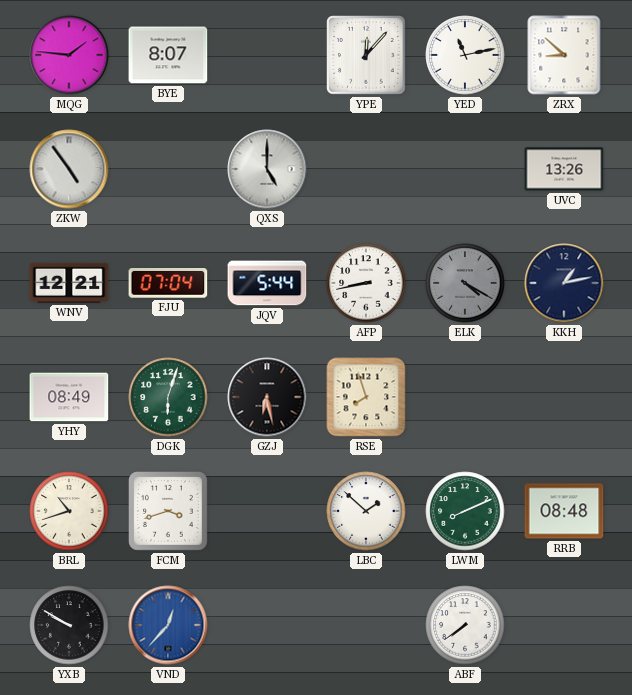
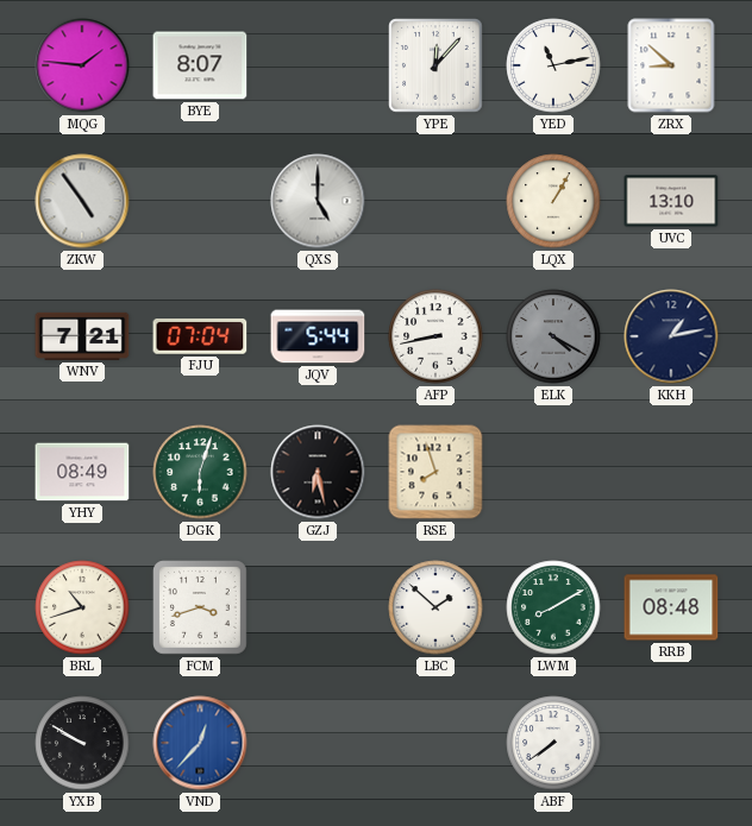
LQX: none -> 1:05 (553, 201)
UVC: 13:26 -> 13:10 (671, 201)
WNV: 12:21 -> 7:21 (82, 336)
LWM: 8:11 -> 8:10 (553, 607)
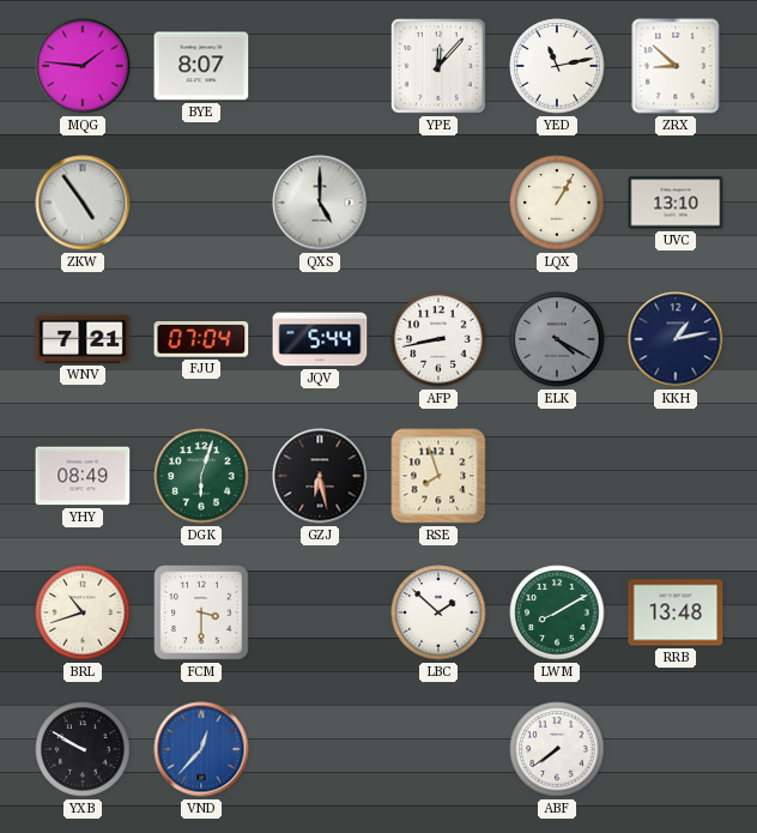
FCM: 3:42 -> 3:30 (202, 614)
RRB: 08:48 -> 13:48 (676, 612)
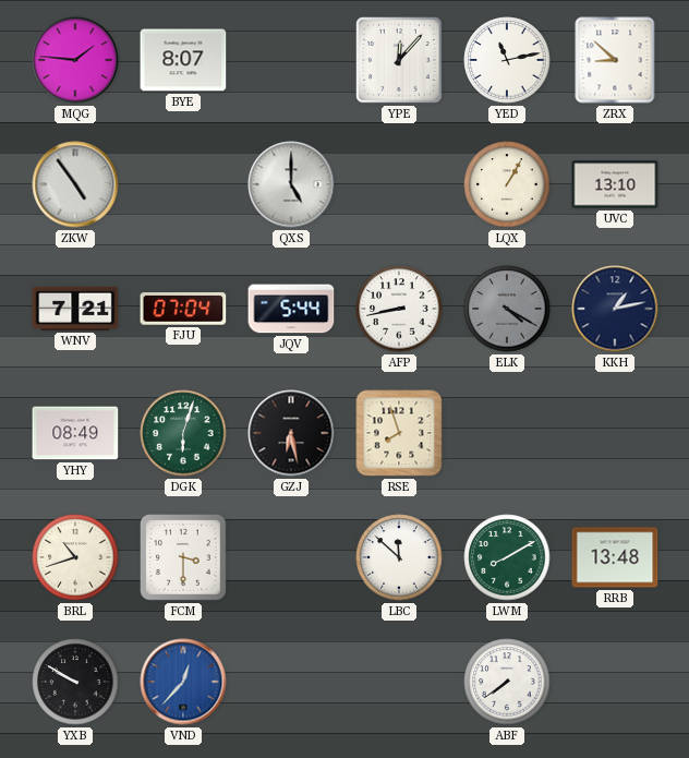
LBC: 1:52 -> 11:52 (399, 557)
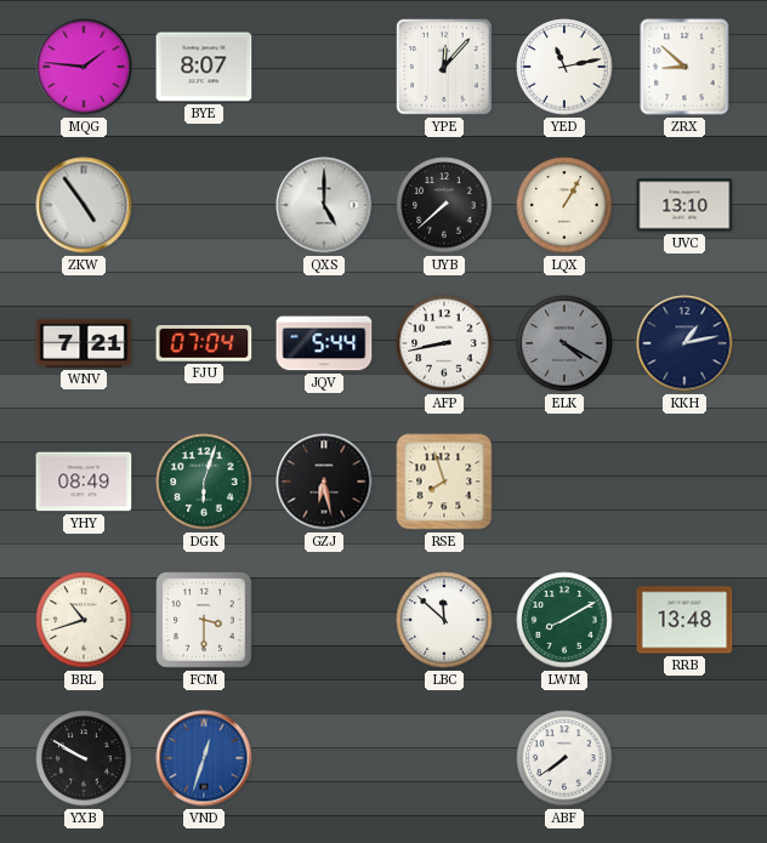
UYB: none -> 7:38 (444, 205)
VND: 12:37 -> 12:33 (204, 758)
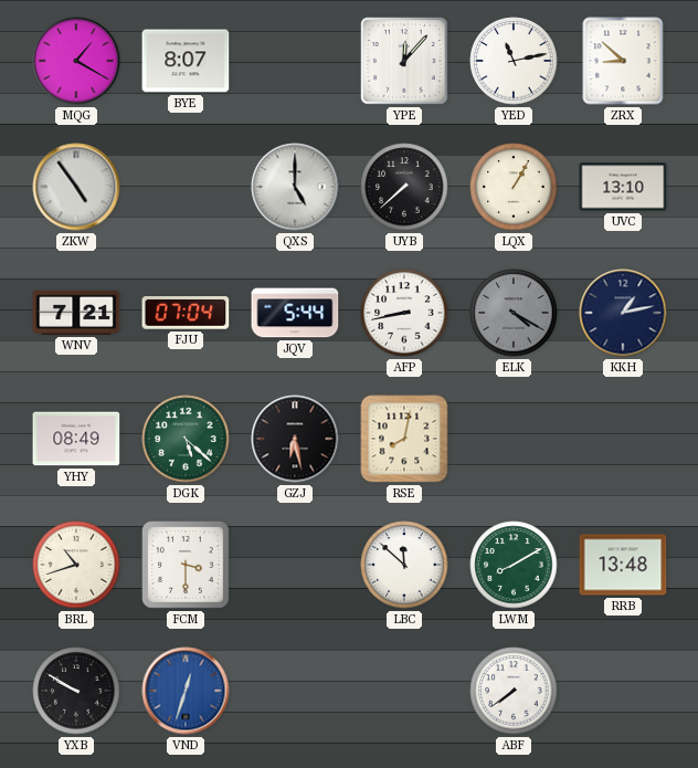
MQG: 1:46 -> 1:20 (76, 61)
DGK: 6:03 -> 5:22 (186, 439)
RSE: 7:57 -> 8:02 (404, 439)
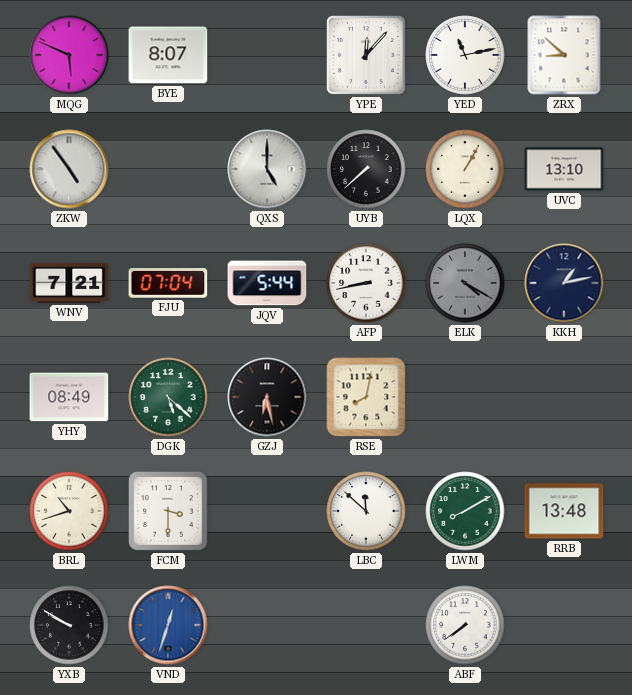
MQG: 1:20 -> 5:49 (69, 55)
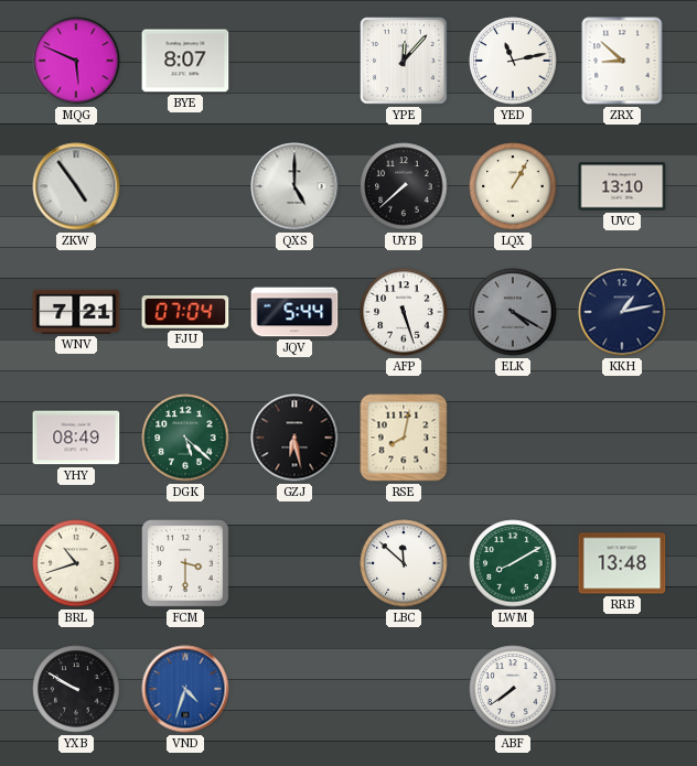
AFP: 8:43 -> 5:27 (404, 312)
VND: 12:33 -> 4:33 (185, 689)
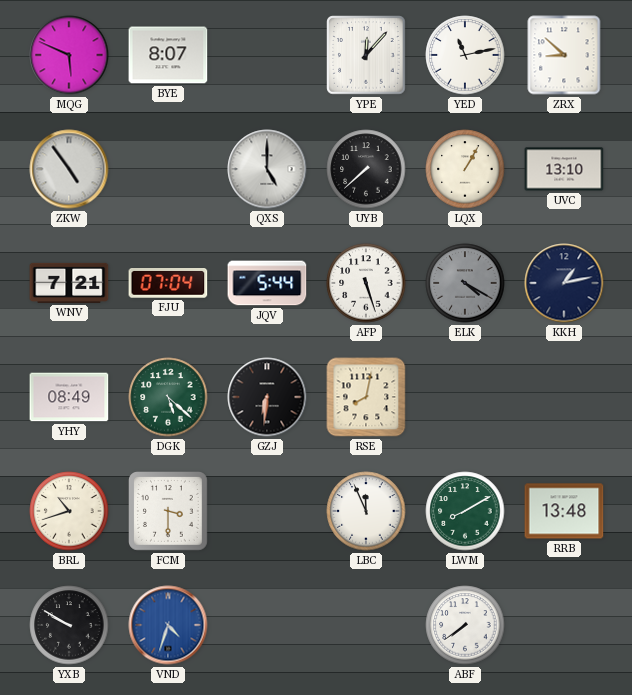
GZJ: 6:28 -> 6:31 (267, 397)
LBC: 11:52 -> 11:56 (366, 511)
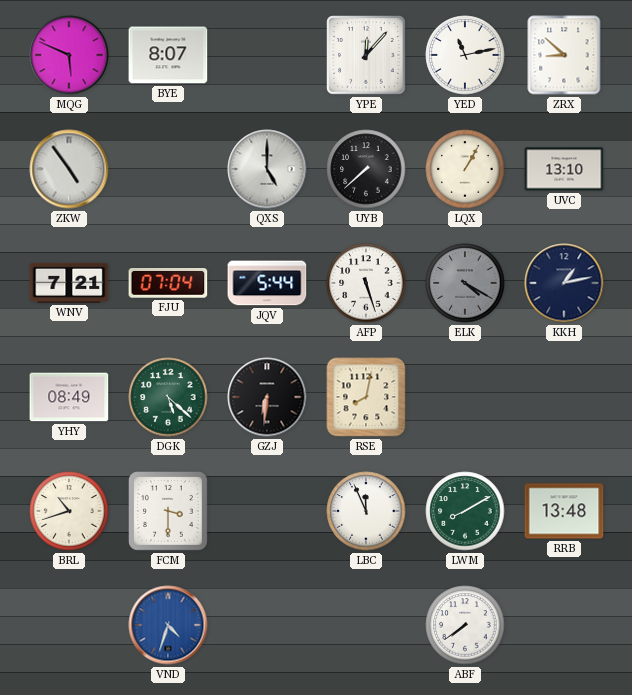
YXB: 9:50 -> none (69, 625)
